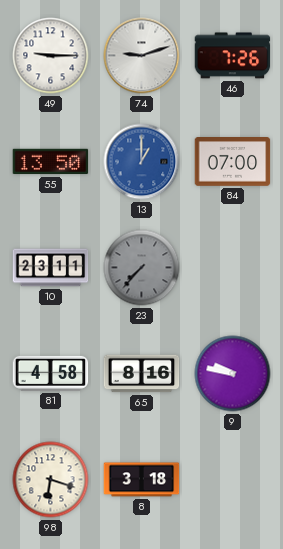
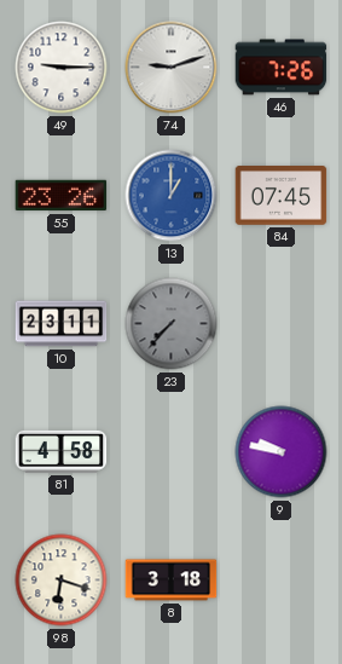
55: 13:50 -> 23:26 (62, 196)
84: 07:00 -> 07:45 (282, 196)
65: 8:16 -> none (142, 374)
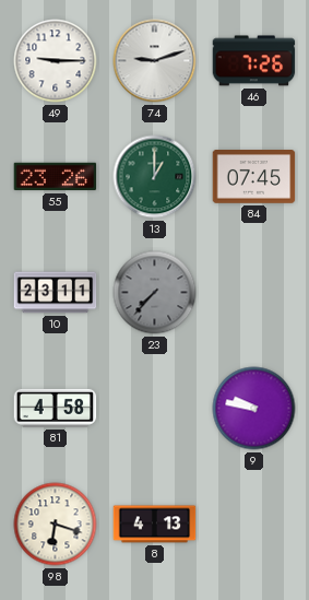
13 dial: blue -> green (155, 177)
8: 3:18 -> 4:13 (155, 525)
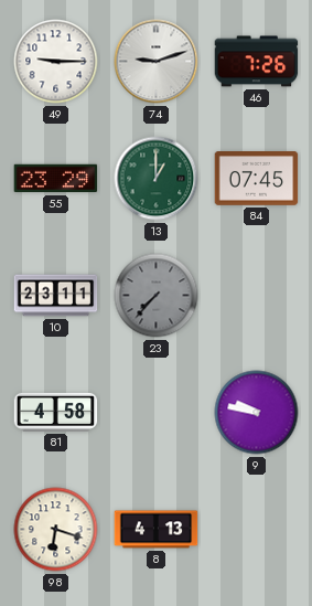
55: 23:26 -> 23:29 (56, 179)
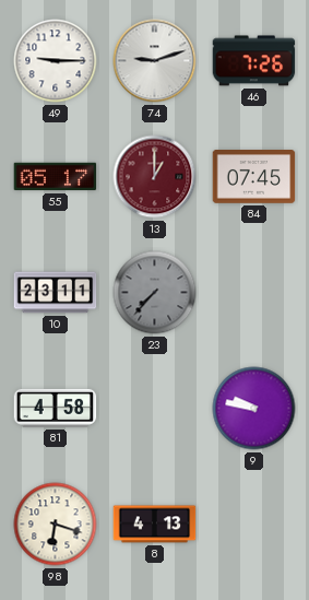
55: 23:29 -> 05:17 (56, 177)
13 dial: green -> burgundy (155, 177)
